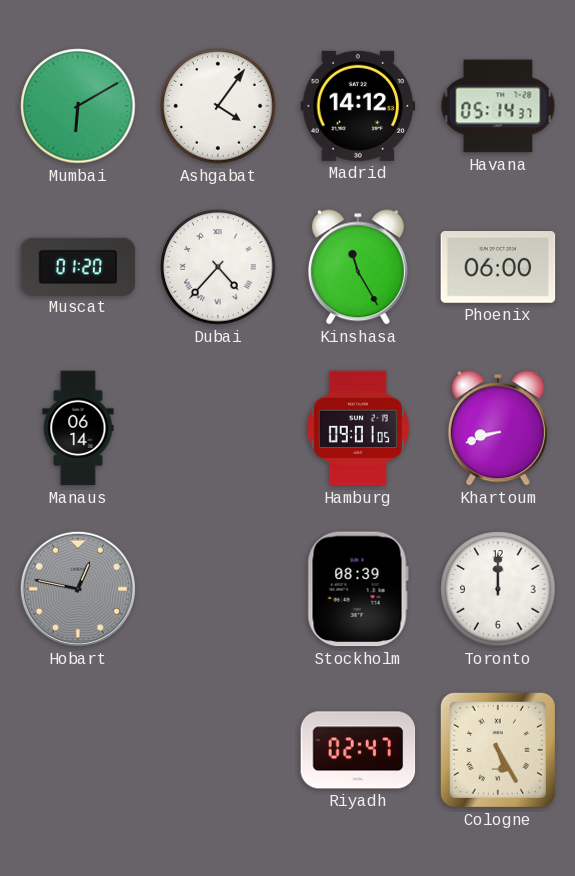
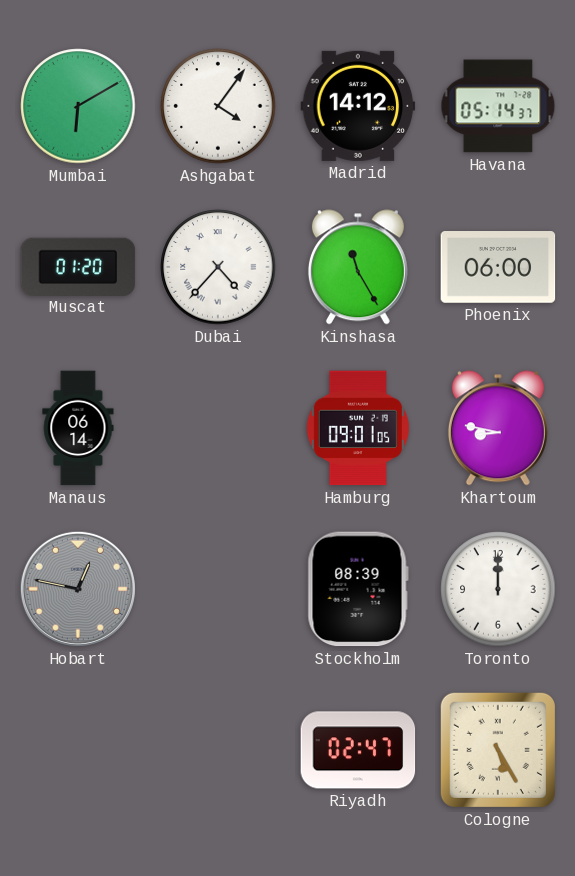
Khartoum: 8:42 -> 8:47 (498, 428)
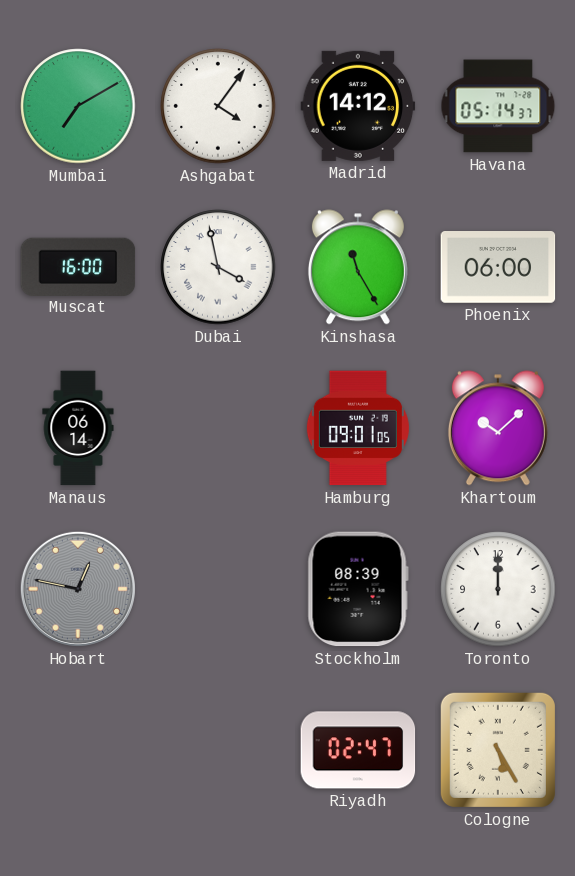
Mumbai: 6:10 -> 7:10 (78, 106)
Muscat: 01:20 -> 16:00 (78, 266)
Dubai: 4:37 -> 3:58 (218, 267)
Khartoum: 8:47 -> 10:08 (498, 428)
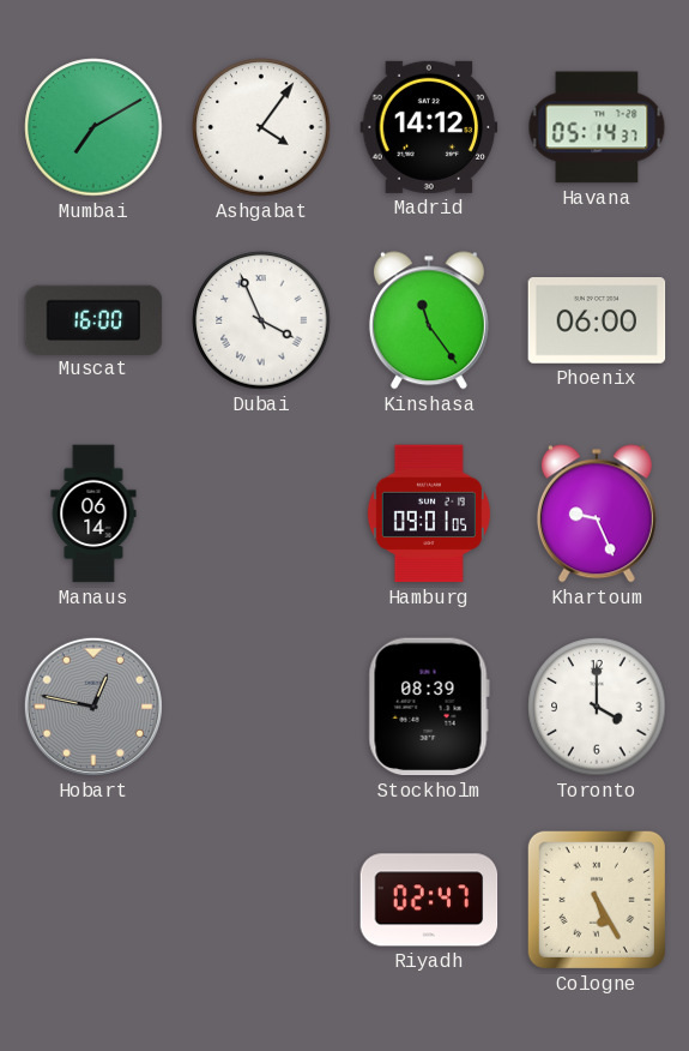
Dubai: 3:58 -> 3:56 (261, 320)
Kinshasa: 11:25 -> 11:24 (429, 320)
Khartoum: 10:08 -> 9:26 (597, 514)
Toronto: 12:00 -> 4:00 (597, 707)
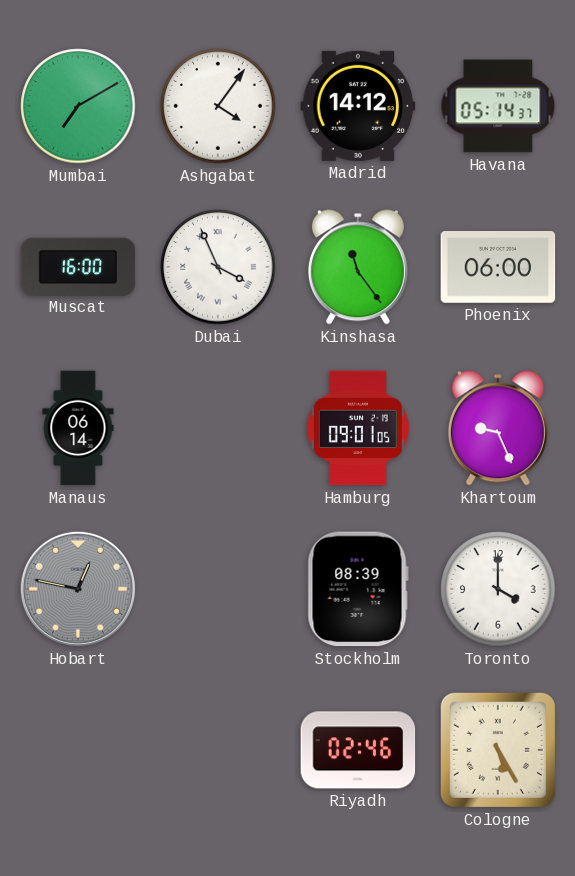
Riyadh: 02:47 -> 02:46 (358, 750)
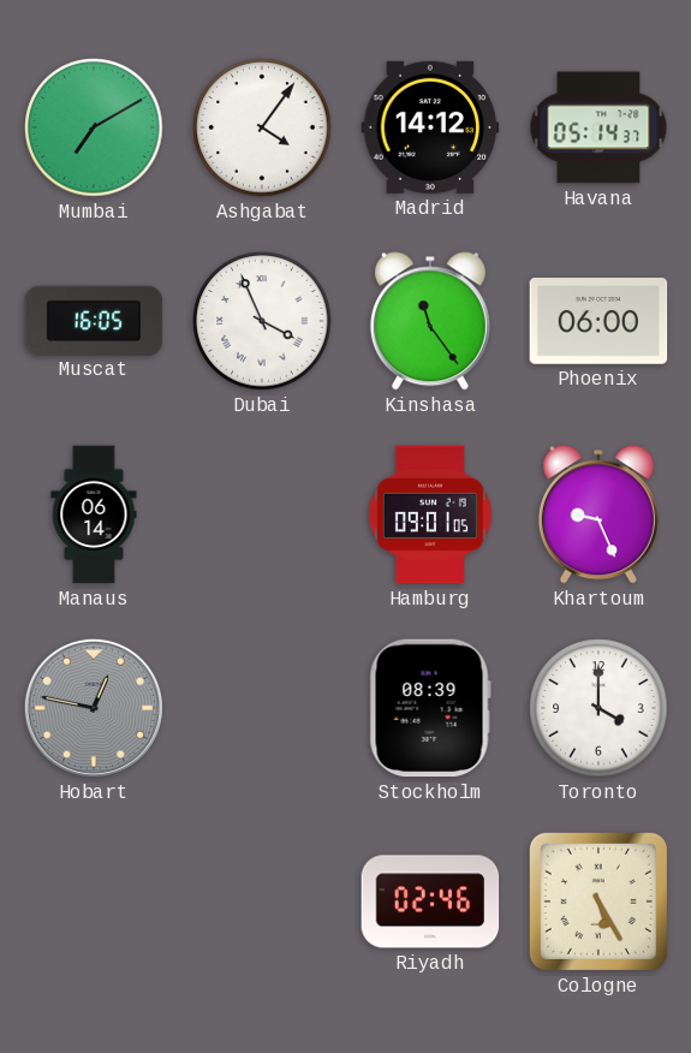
Muscat: 16:00 -> 16:05 (94, 320)
